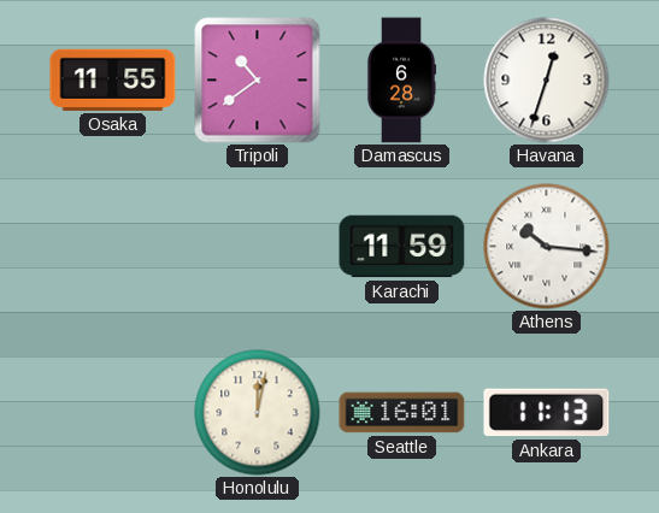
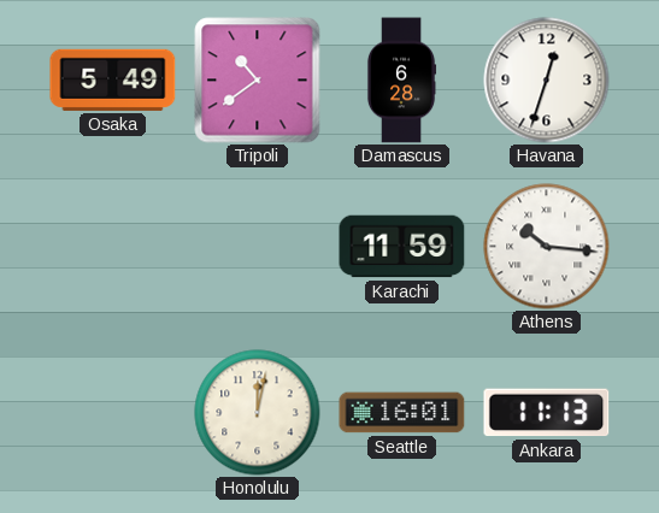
Osaka: 11:55 -> 5:49 (113, 79)
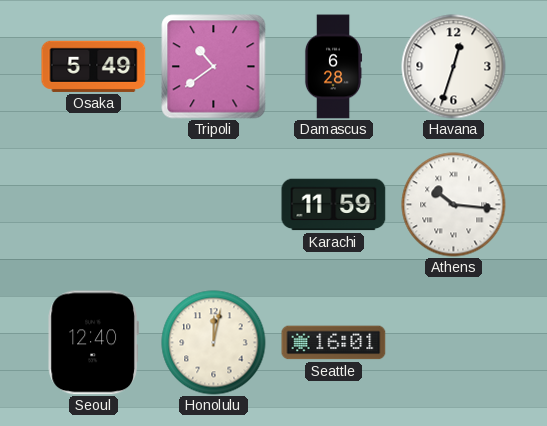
Seoul: none -> 12:40 (93, 343)
Ankara: 11:13 -> none (547, 413)
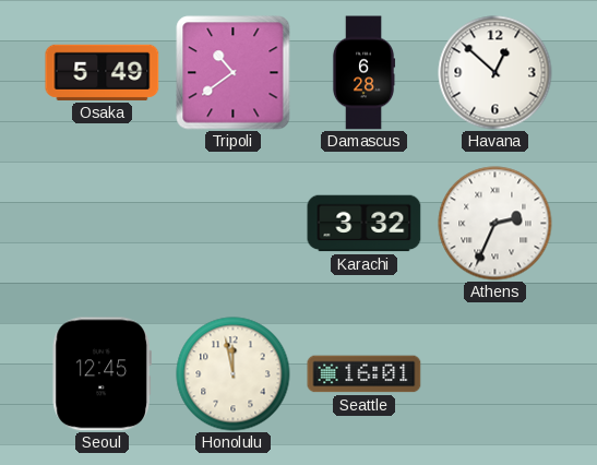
Havana: 12:33 -> 12:52 (495, 73)
Karachi: 11:59 -> 3:32 (365, 224)
Athens: 10:16 -> 2:34 (495, 224)
Seoul: 12:40 -> 12:45 (102, 374)
Honolulu: 12:02 -> 11:58 (234, 374)
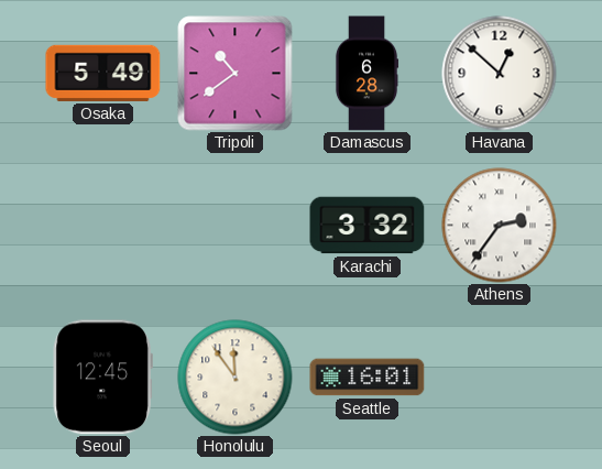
Athens: 2:34 -> 2:36 (500, 226)
Honolulu: 11:58 -> 11:54 (236, 378)
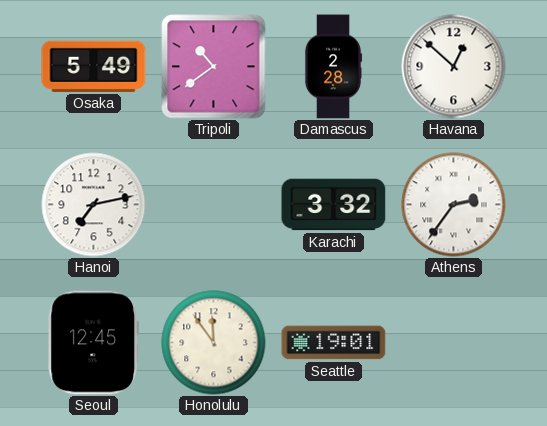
Damascus: 6:28 -> 2:28 (333, 67)
Hanoi: none -> 7:13 (94, 205)
Seattle: 16:01 -> 19:01 (334, 343)
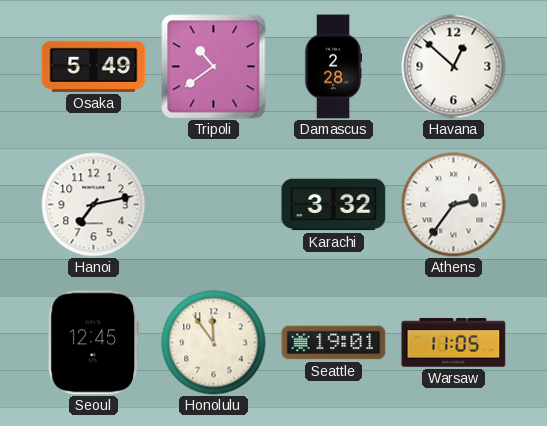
Warsaw: none -> 11:05 (454, 343)
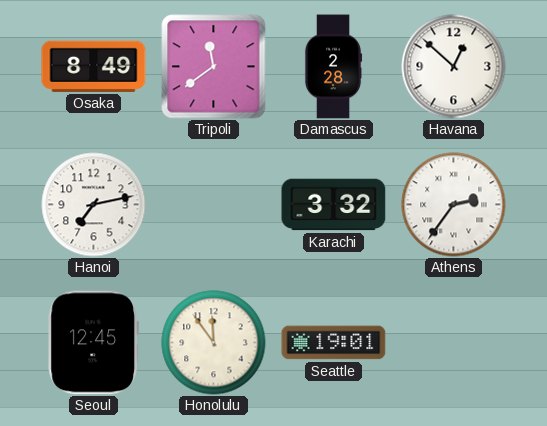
Osaka: 5:49 -> 8:49 (94, 66)
Tripoli: 10:39 -> 11:39 (214, 67)
Warsaw: 11:05 -> none (454, 343)
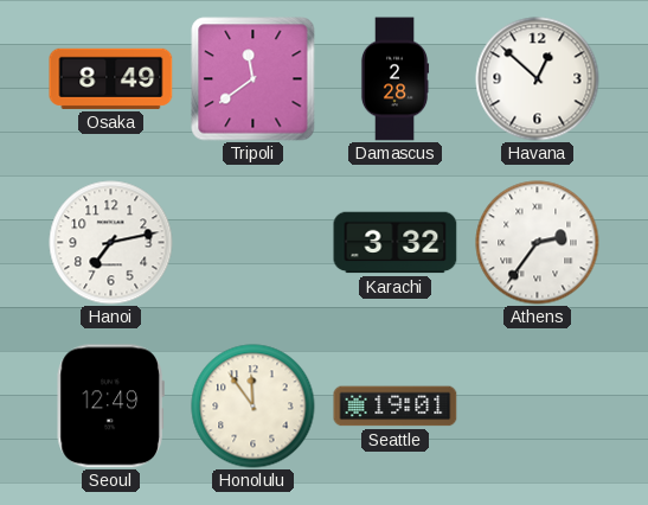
Seoul: 12:45 -> 12:49 (110, 407)
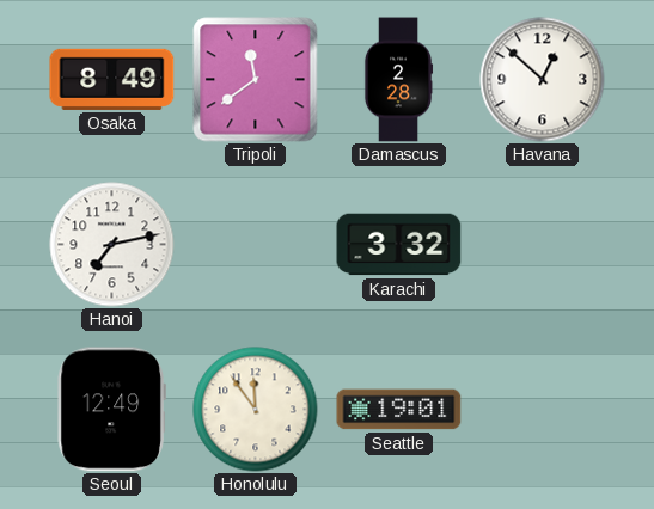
Athens: 2:36 -> none (538, 243)
